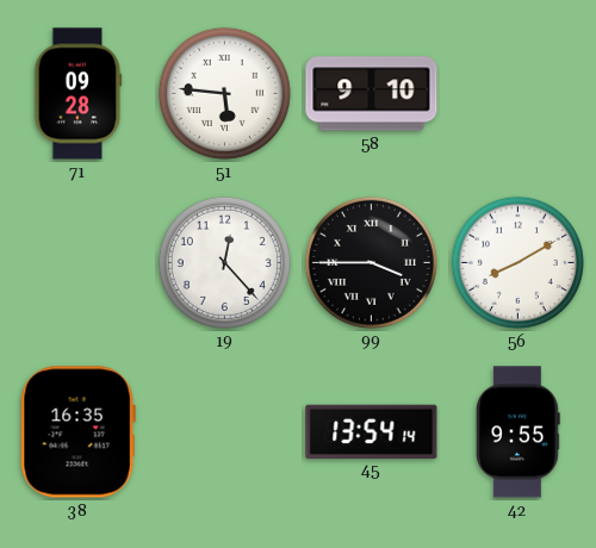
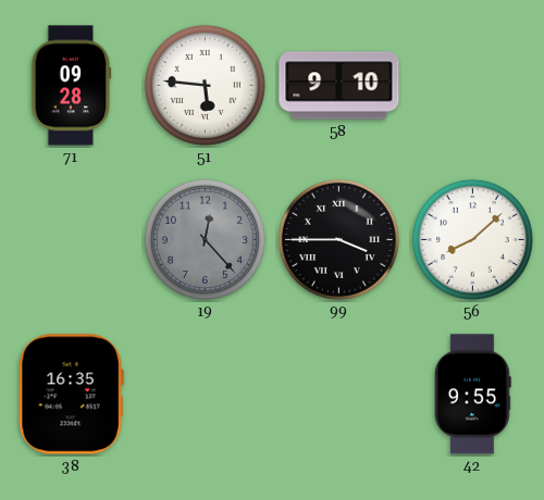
19 dial: white -> grey (205, 239)
56: 8:10 -> 8:08 (472, 239)
45: 13:54 -> none (372, 431)
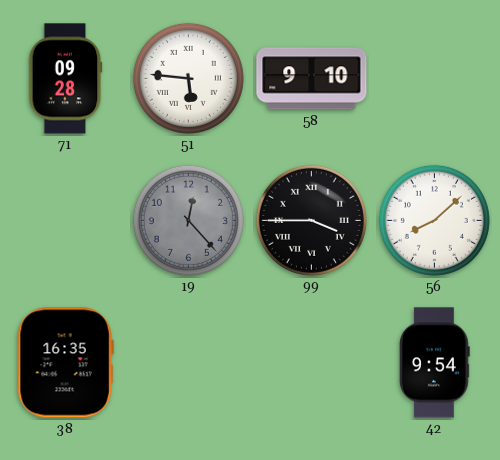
42: 9:55 -> 9:54 (434, 363)
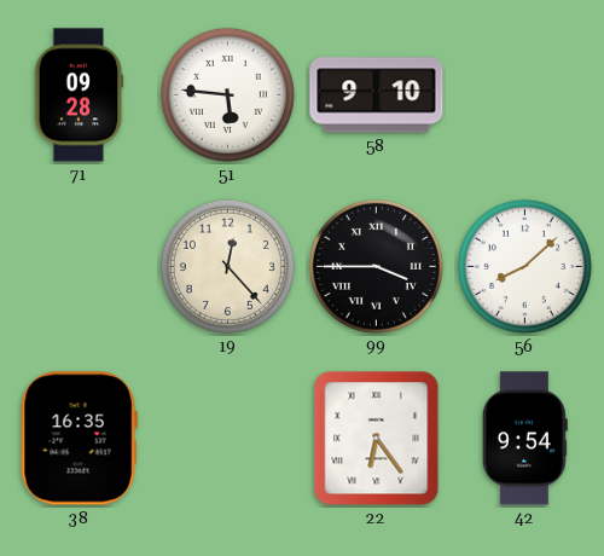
19 dial: grey -> cream (227, 266)
22: none -> 6:24 (377, 439)
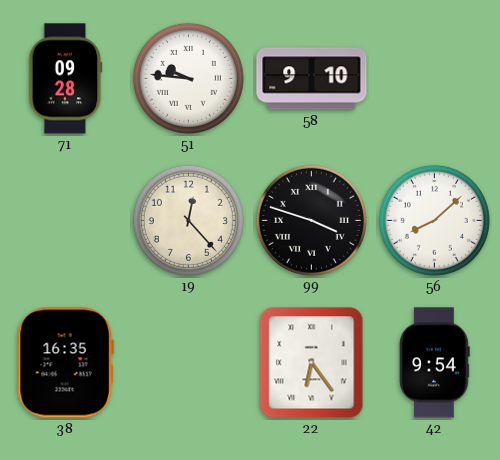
51: 5:46 -> 9:46 (188, 78)
99: 3:45 -> 3:48 (311, 220)
